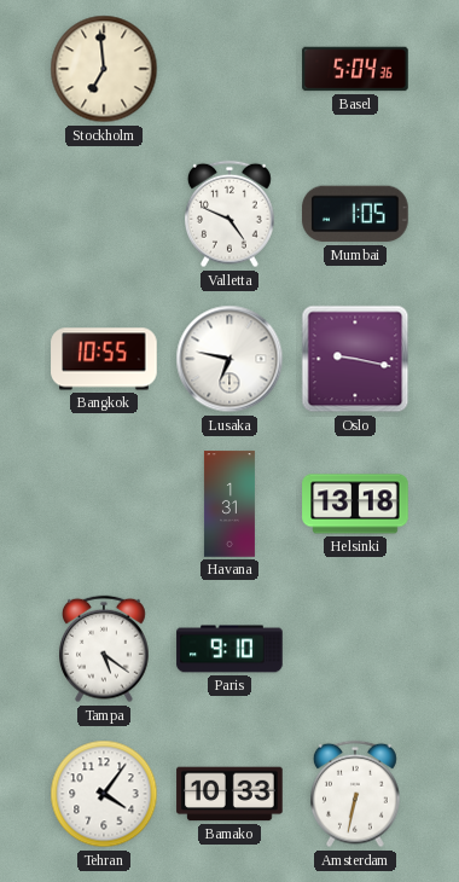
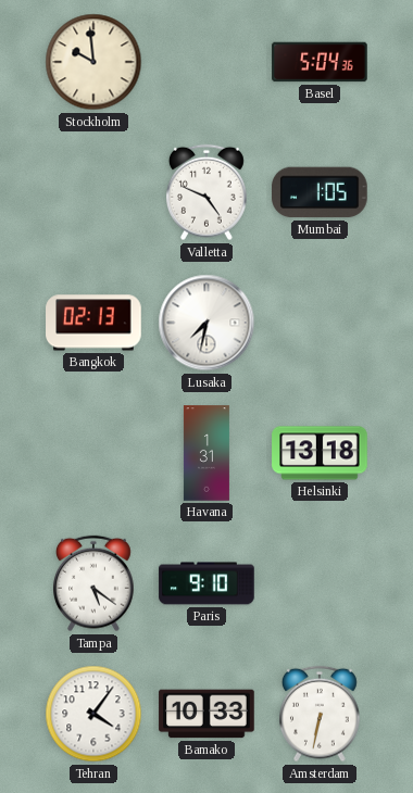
Stockholm: 6:59 -> 9:59 (93, 62)
Bangkok: 10:55 -> 02:13 (93, 323)
Lusaka: 6:47 -> 7:32 (206, 323)
Oslo: 9:17 -> none (355, 359)
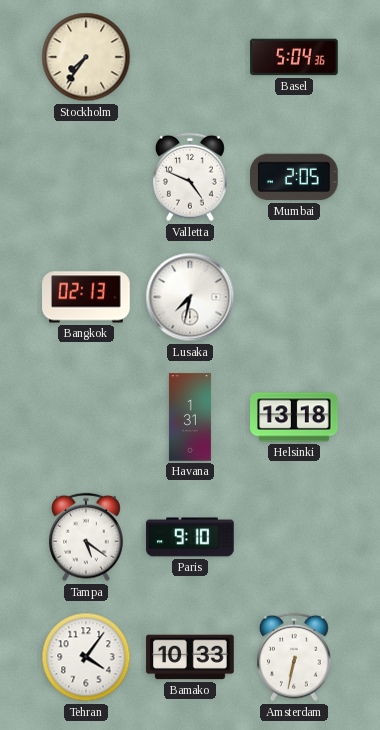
Stockholm: 9:59 -> 7:36 (86, 57)
Mumbai: 1:05 -> 2:05 (294, 177)
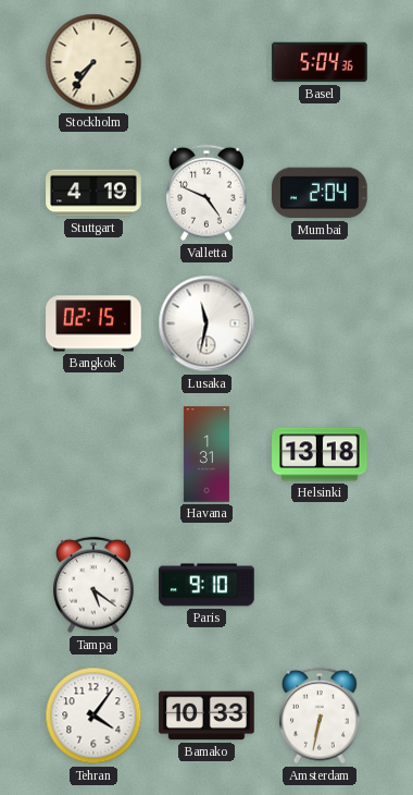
Stuttgart: none -> 4:19 (93, 193)
Mumbai: 2:05 -> 2:04 (320, 193)
Bangkok: 02:13 -> 02:15 (93, 323)
Lusaka: 7:32 -> 11:32 (206, 323)
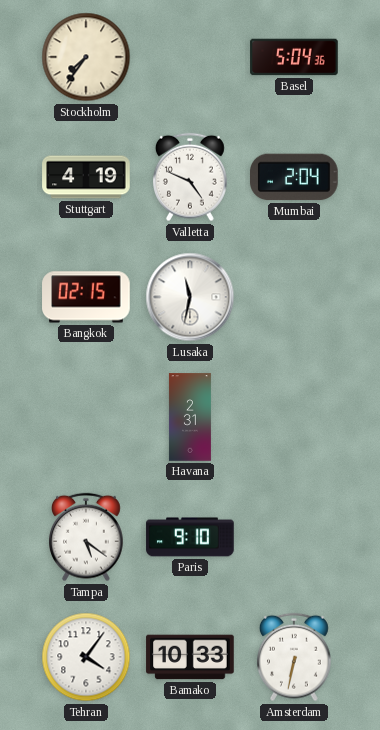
Havana: 1:31 -> 2:31 (190, 417)
Helsinki: 13:18 -> none (320, 454)
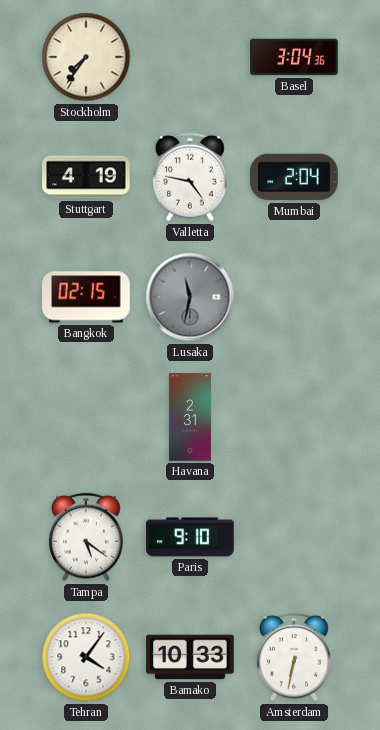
Basel: 5:04 -> 3:04 (294, 57)
Valletta: 4:49 -> 4:47 (191, 177)
Lusaka dial: white -> grey (190, 297)
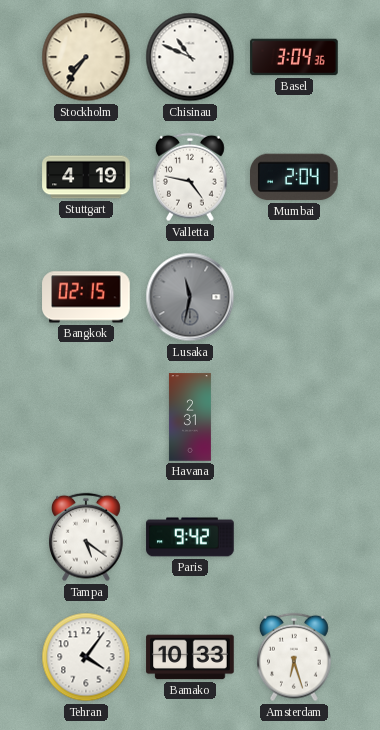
Chisinau: none -> 10:49 (190, 57)
Paris: 9:10 -> 9:42 (190, 537)
Amsterdam: 6:32 -> 6:27 (295, 657)
